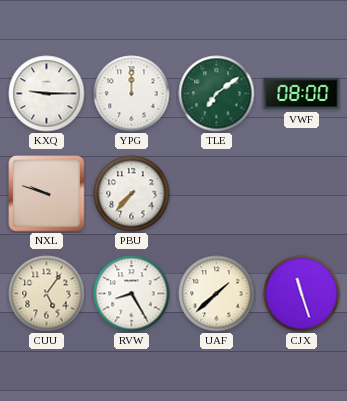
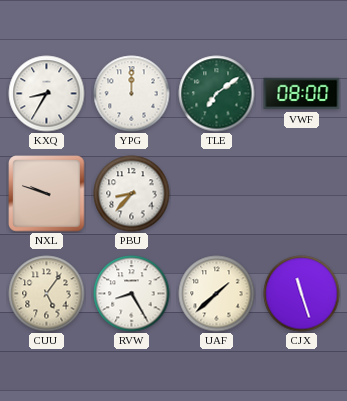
KXQ: 9:15 -> 8:35 (47, 94)
PBU: 7:37 -> 8:37 (132, 194)
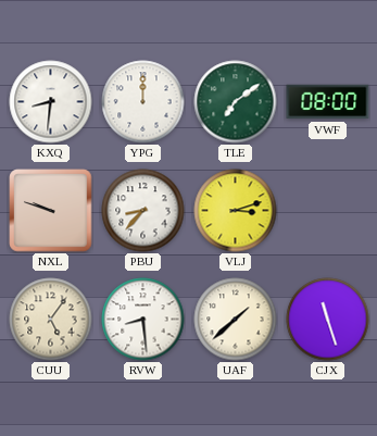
KXQ: 8:35 -> 8:31 (51, 102)
VLJ: none -> 3:12 (236, 211)
RVW: 8:25 -> 8:29 (143, 320)
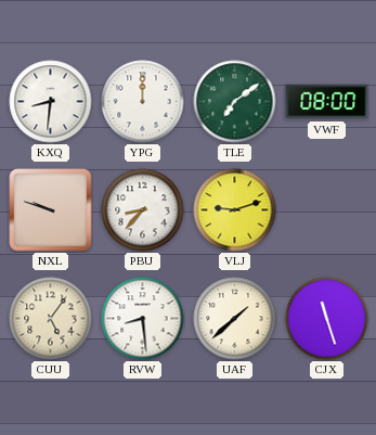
VLJ: 3:12 -> 9:12 (235, 210)
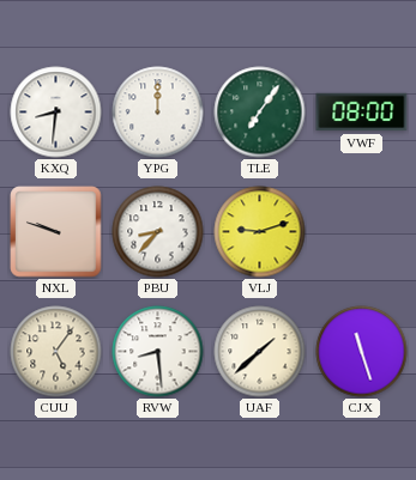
TLE: 7:09 -> 7:06 (260, 113)
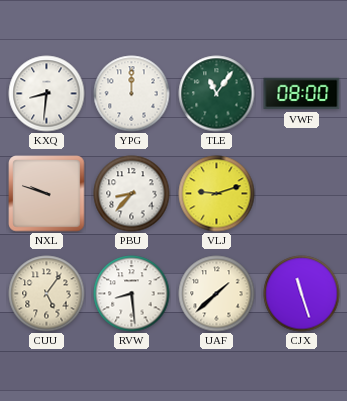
TLE: 7:06 -> 11:06 (217, 94)
